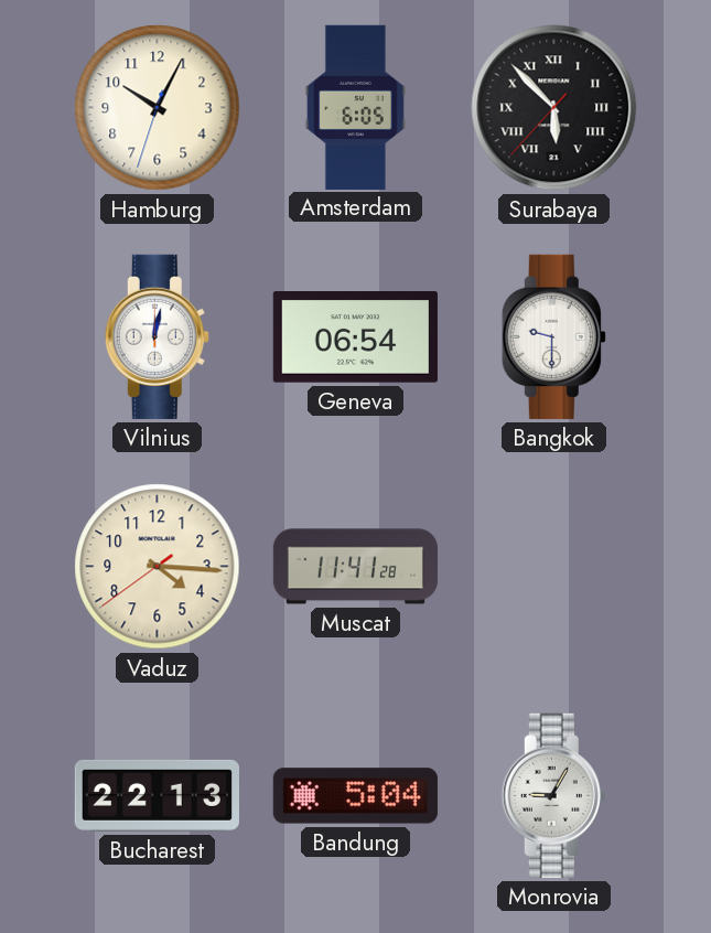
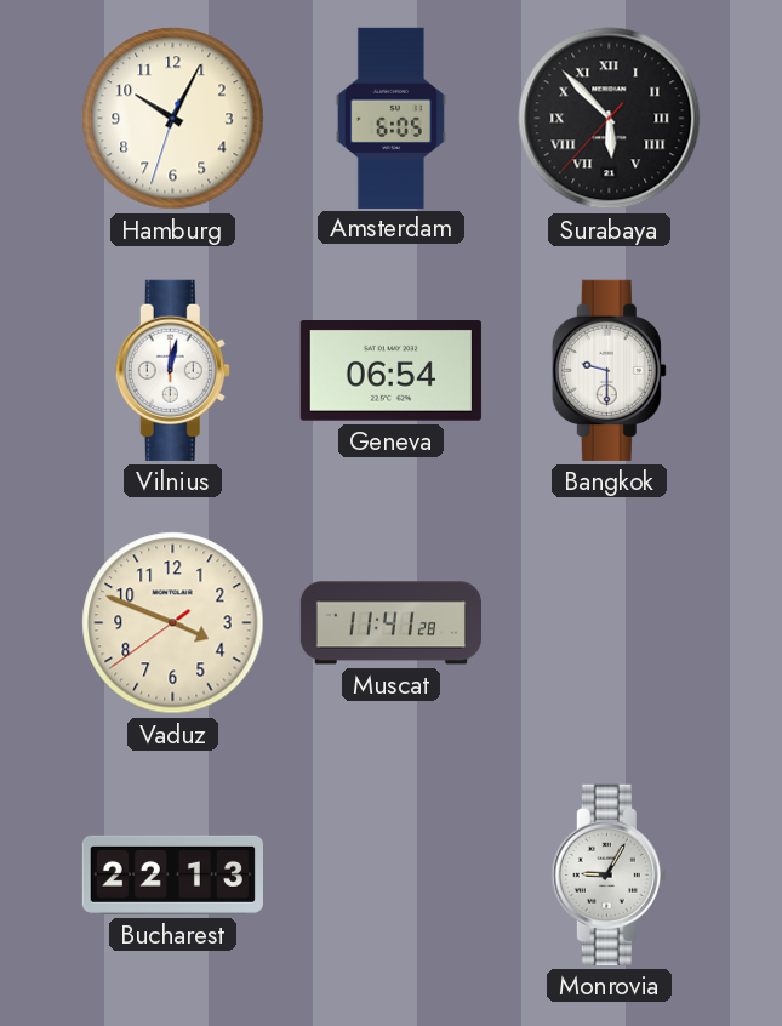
Vaduz: 4:15 -> 3:48 (173, 623)
Bandung: 5:04 -> none (355, 796)
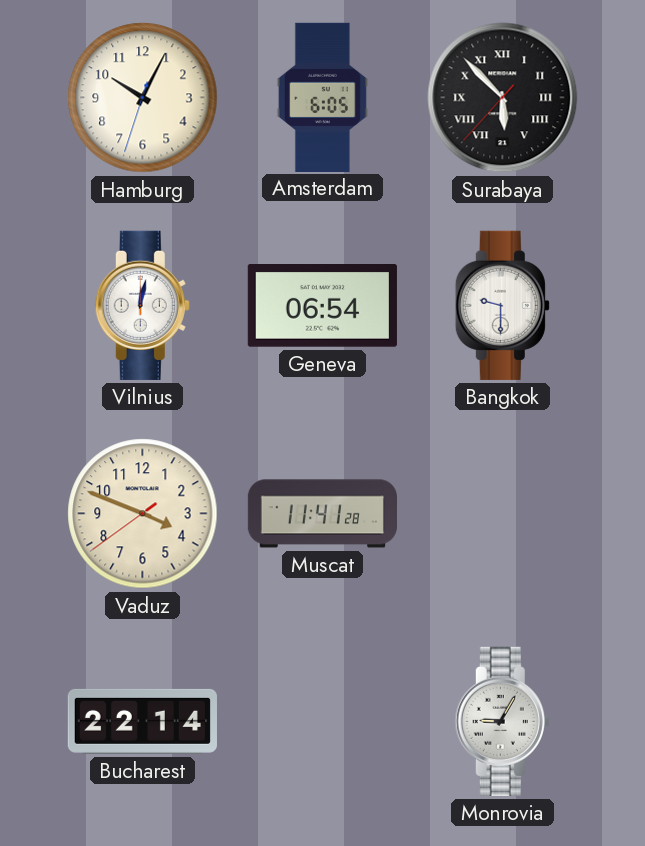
Bucharest: 22:13 -> 22:14 (142, 721)
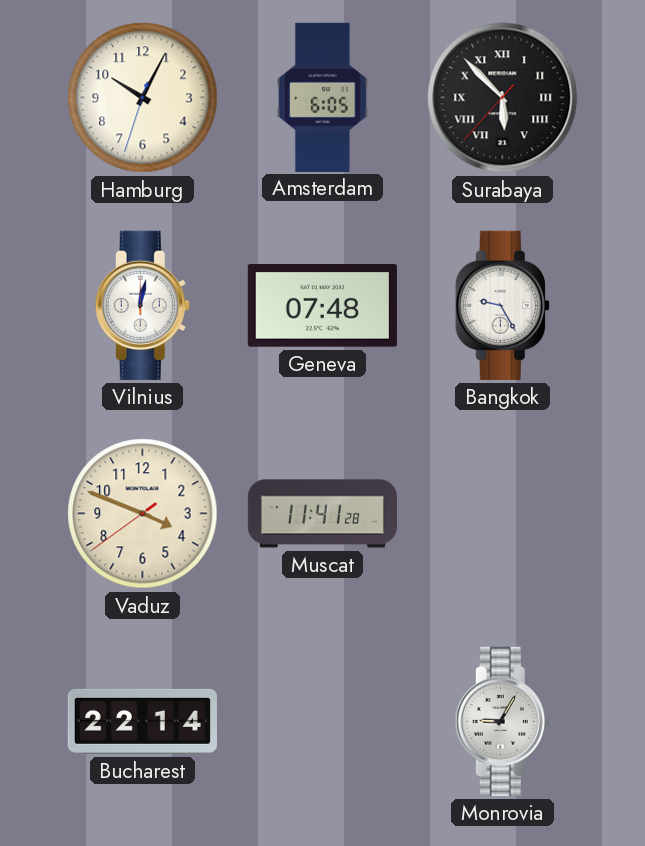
Geneva: 06:54 -> 07:48 (322, 306)
Bangkok: 9:30 -> 9:25 (502, 305)
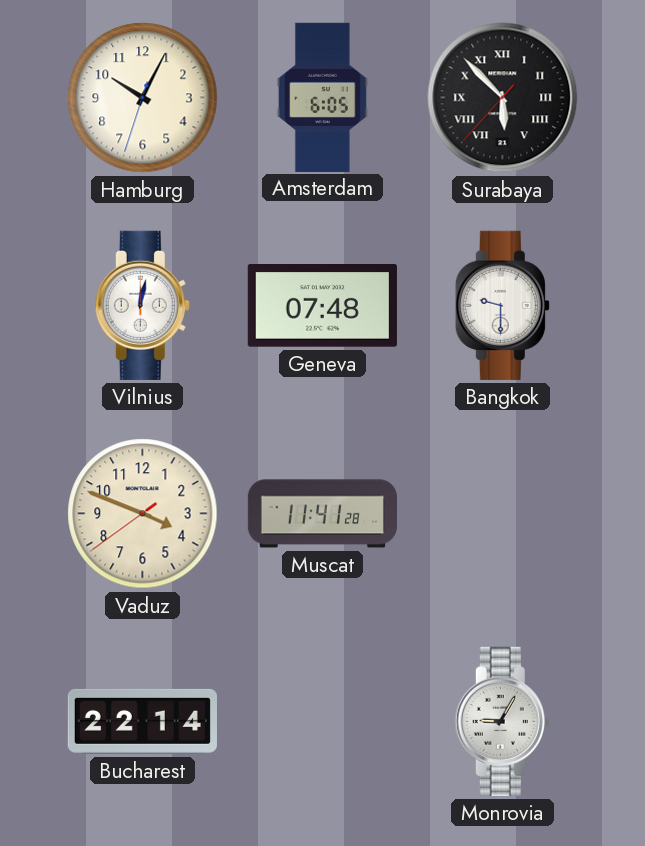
Bangkok: 9:25 -> 9:30 (502, 305)
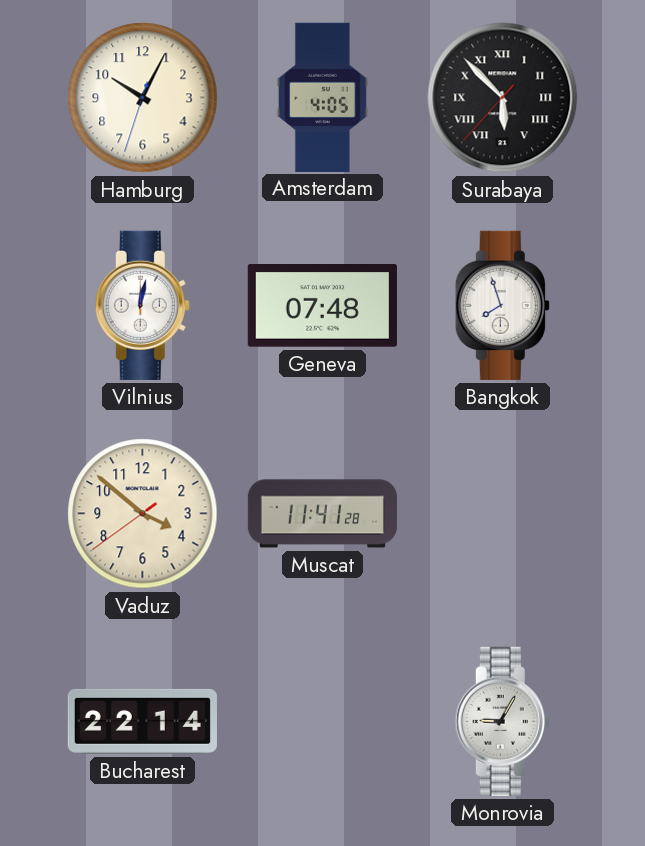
Amsterdam: 6:05 -> 4:05 (322, 97)
Bangkok: 9:30 -> 7:57 (502, 305)
Vaduz: 3:48 -> 3:51 (143, 514)
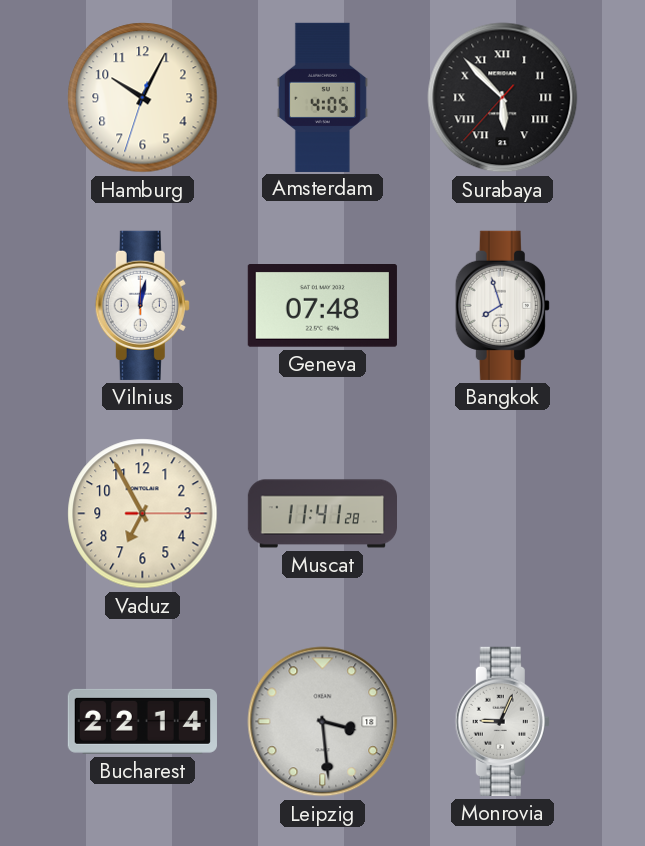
Vaduz: 3:51 -> 6:55 (143, 514)
Leipzig: none -> 3:29 (323, 722)
Monrovia: 9:05 -> 9:04 (502, 721)
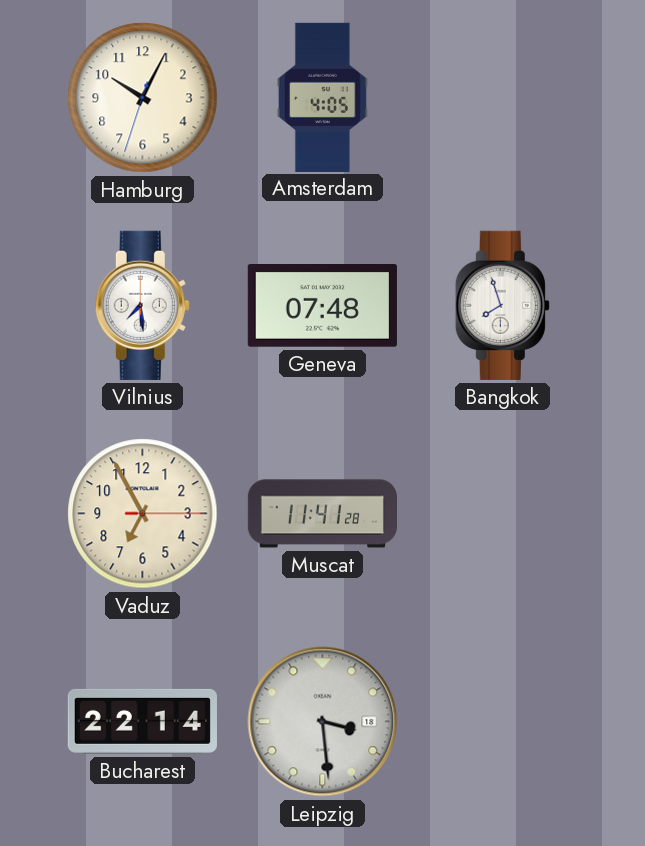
Surabaya: 5:52 -> none (503, 98)
Vilnius: 12:02 -> 7:29 (142, 305)
Monrovia: 9:04 -> none (502, 721)
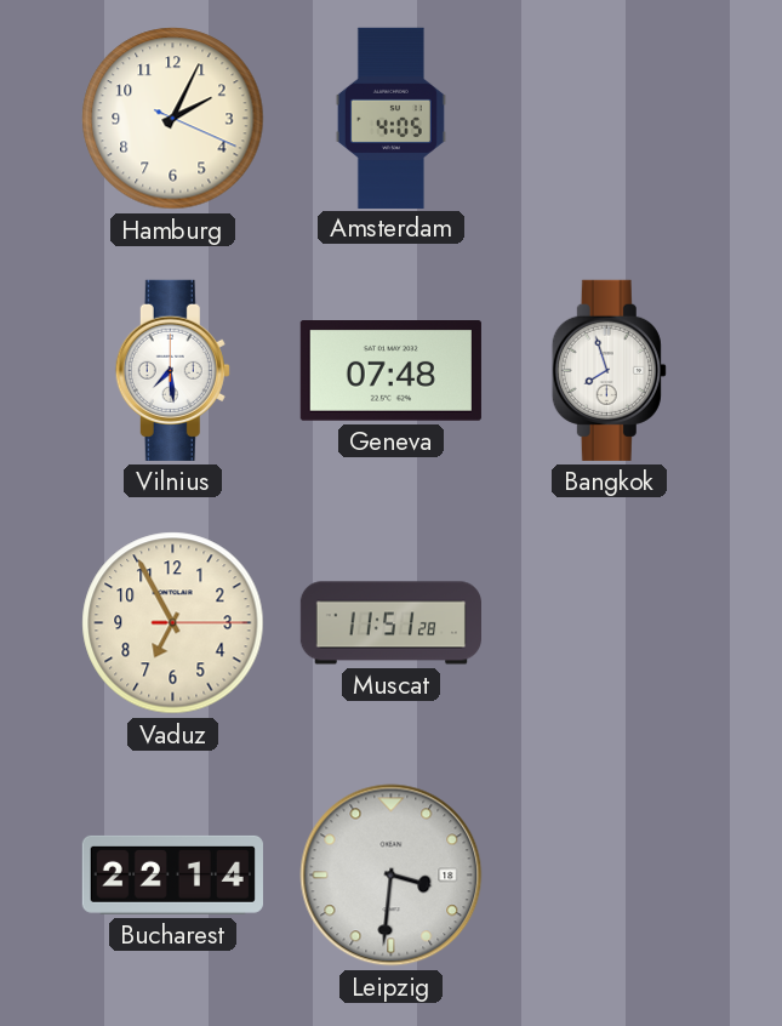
Hamburg: 10:04 -> 2:04 (173, 119)
Muscat: 11:41 -> 11:51 (390, 623)
Leipzig: 3:29 -> 3:31 (392, 876)
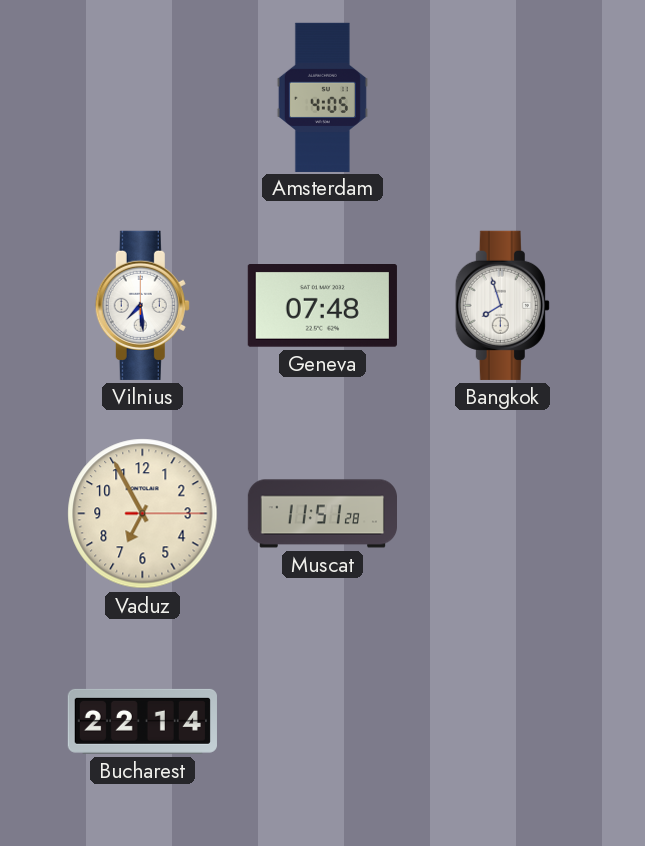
Hamburg: 2:04 -> none (173, 119)
Leipzig: 3:31 -> none (392, 876)
